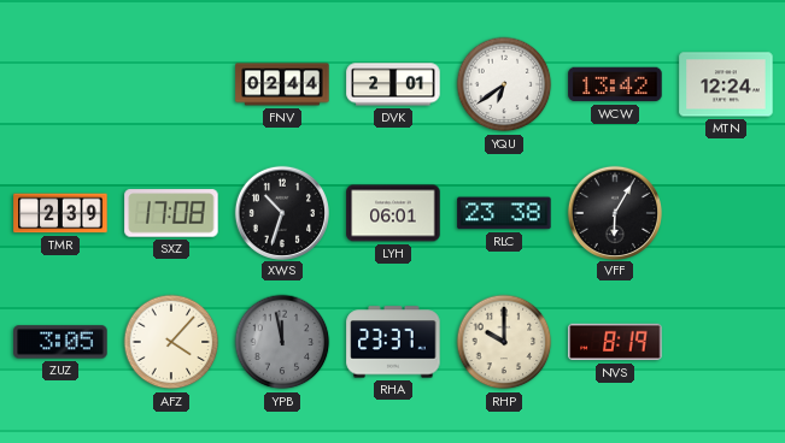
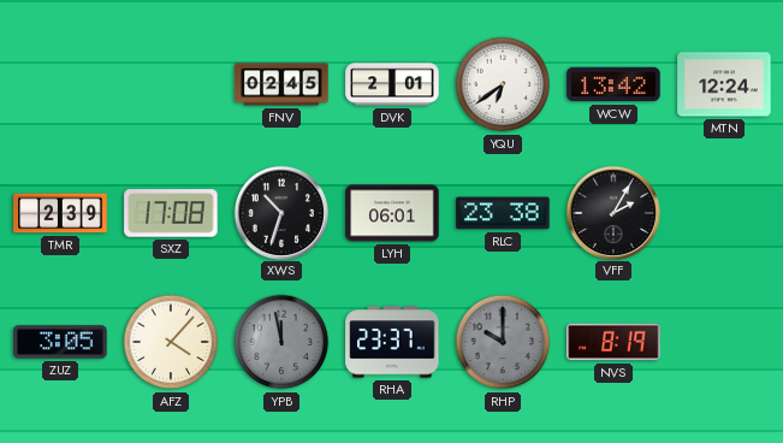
FNV: 02:44 -> 02:45 (281, 84)
VFF: 6:05 -> 2:05 (612, 212)
RHP dial: cream -> grey (503, 342)
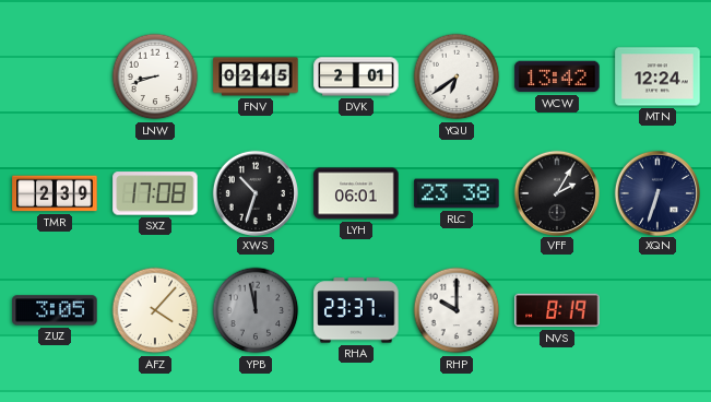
LNW: none -> 8:42 (155, 76)
XQN: none -> 6:33 (656, 192)
RHP dial: grey -> white (457, 310)
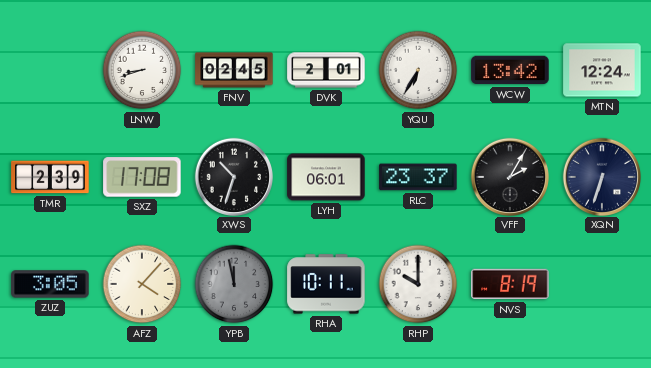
YQU: 6:39 -> 6:35 (418, 70)
RLC: 23:38 -> 23:37 (418, 177)
RHA: 23:37 -> 10:11 (326, 284)
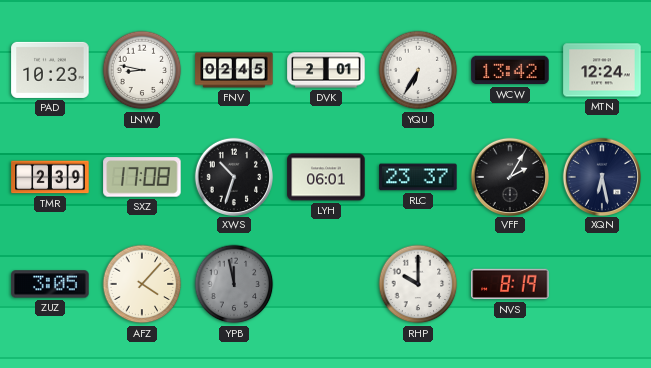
PAD: none -> 10:23 (50, 70)
LNW: 8:42 -> 8:47 (142, 70)
XQN: 6:33 -> 6:28 (601, 176)
RHA: 10:11 -> none (326, 284)
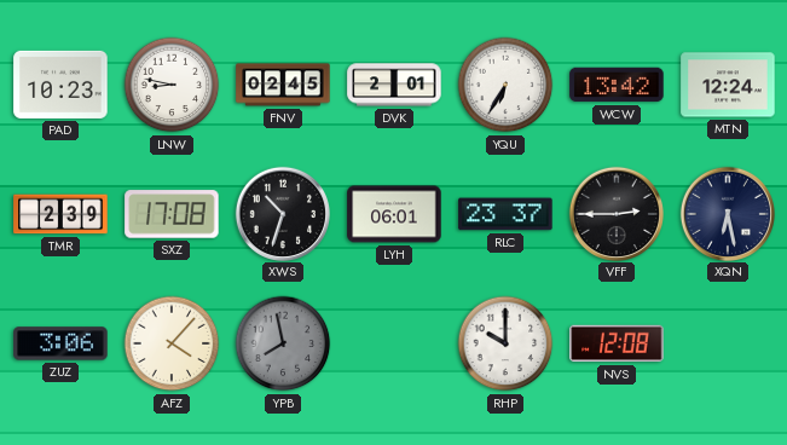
VFF: 2:05 -> 2:45 (615, 213)
ZUZ: 3:05 -> 3:06 (60, 343)
YPB: 11:58 -> 7:58 (283, 343)
NVS: 8:19 -> 12:08 (617, 343)
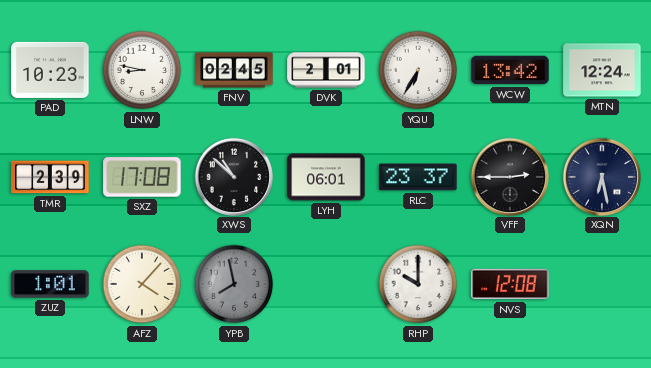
XWS: 10:33 -> 10:52 (233, 176)
ZUZ: 3:06 -> 1:01 (50, 284)
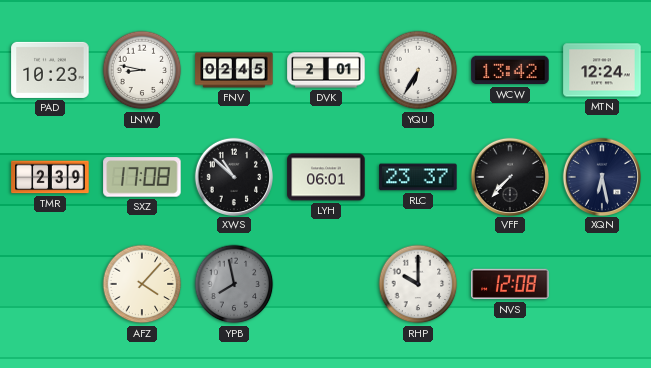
VFF: 2:45 -> 7:37 (509, 176)
ZUZ: 1:01 -> none (50, 284)
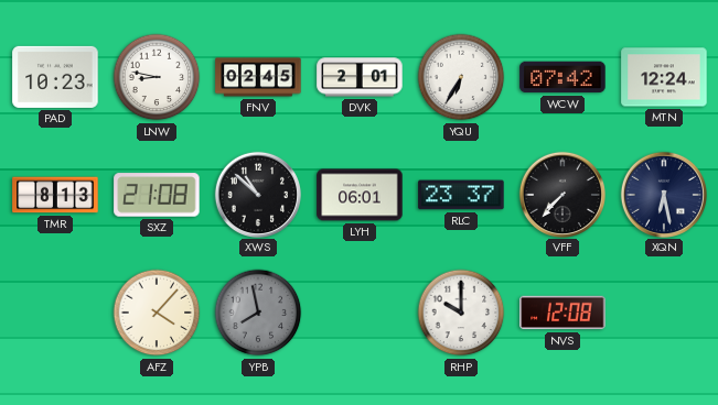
WCW: 13:42 -> 07:42 (562, 77)
TMR: 2:39 -> 8:13 (55, 195)
SXZ: 17:08 -> 21:08 (157, 195)
